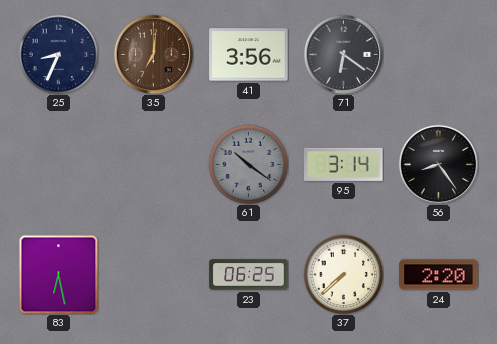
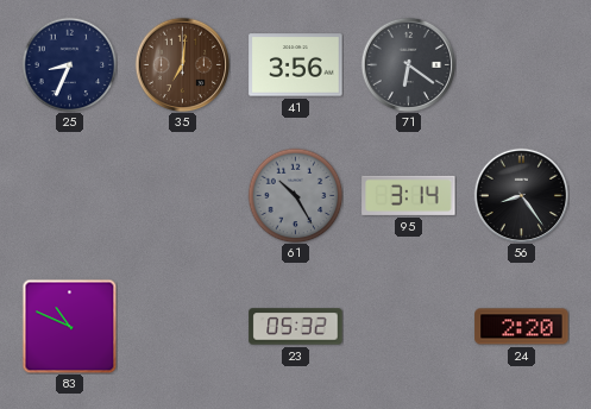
61: 10:21 -> 10:25 (295, 195)
83: 6:28 -> 10:49 (69, 326)
23: 06:25 -> 05:32 (296, 327)
37: 7:38 -> none (343, 274)
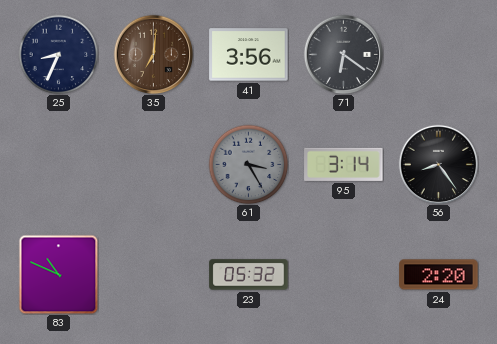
61: 10:25 -> 3:25 (248, 164)
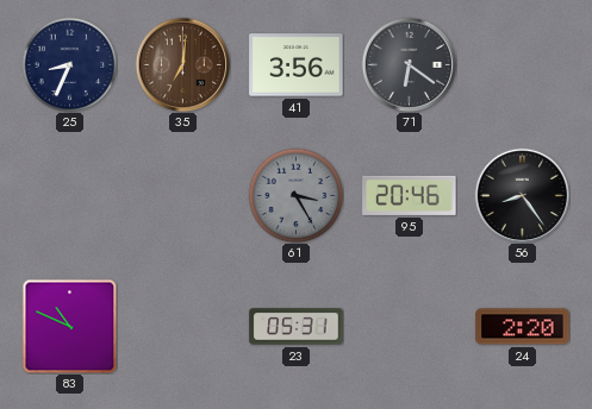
95: 3:14 -> 20:46 (410, 195)
23: 05:32 -> 05:31 (297, 327)
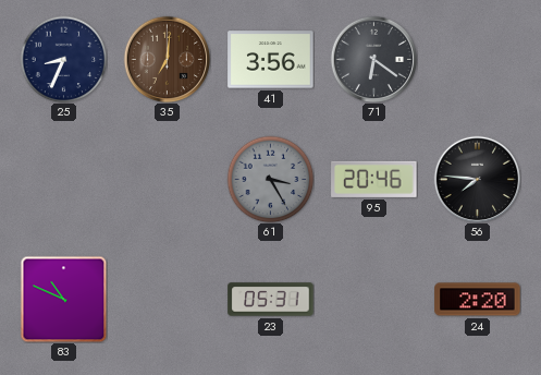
56: 8:24 -> 7:46 (477, 179)
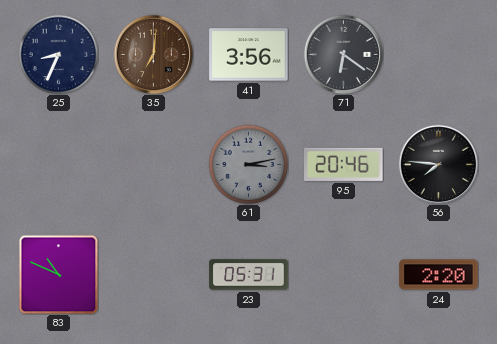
61: 3:25 -> 3:13 (248, 164)
